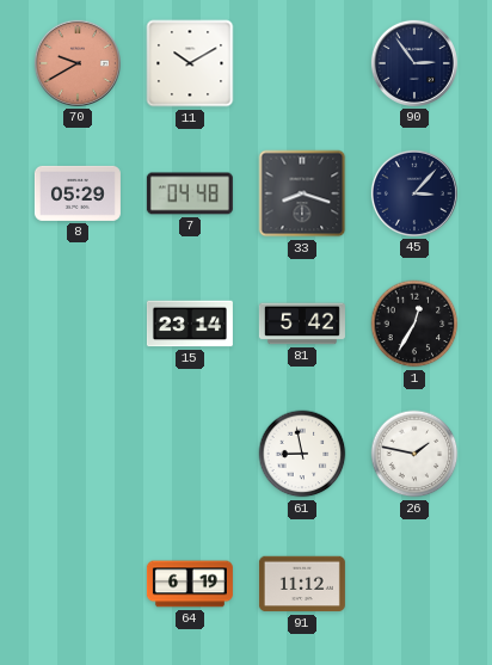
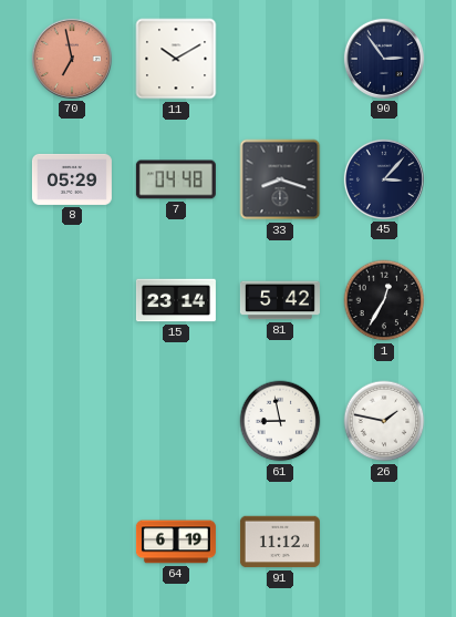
70: 9:40 -> 6:58 (72, 59)
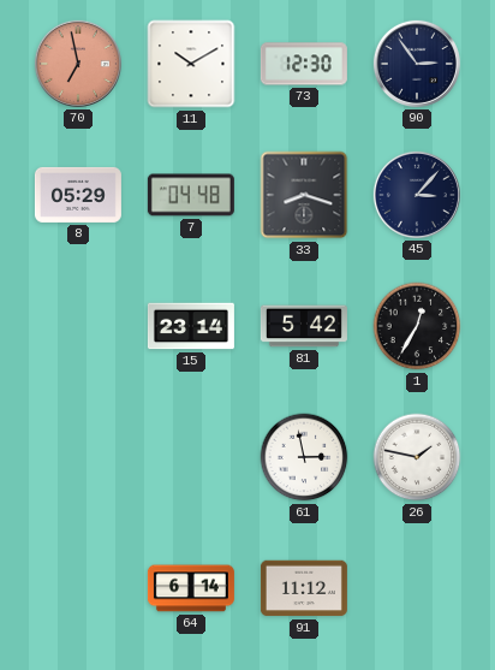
73: none -> 12:30 (304, 64)
61: 8:58 -> 2:58 (304, 457)
64: 6:19 -> 6:14 (191, 588)
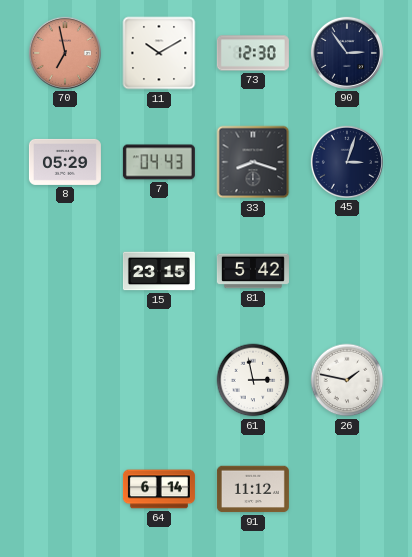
7: 04:48 -> 04:43 (159, 162)
45: 3:07 -> 3:03 (347, 162)
15: 23:14 -> 23:15 (159, 271)
1: 12:35 -> none (417, 326)
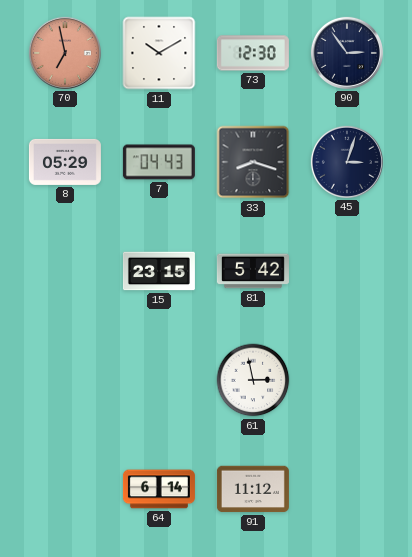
26: 1:47 -> none (347, 380)
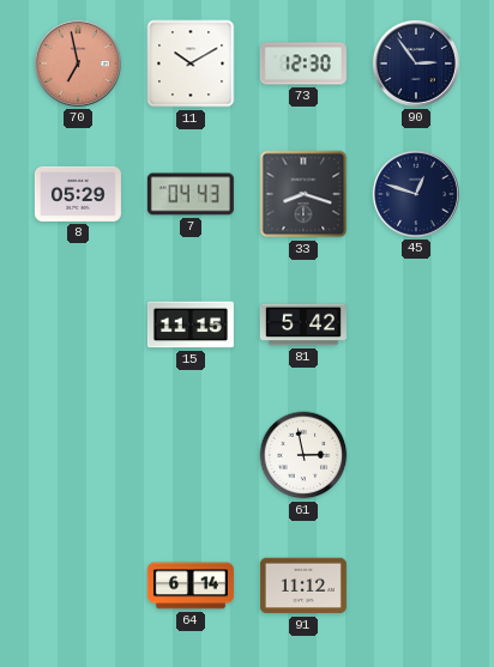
45: 3:03 -> 12:48 (416, 194)
15: 23:15 -> 11:15 (191, 325)
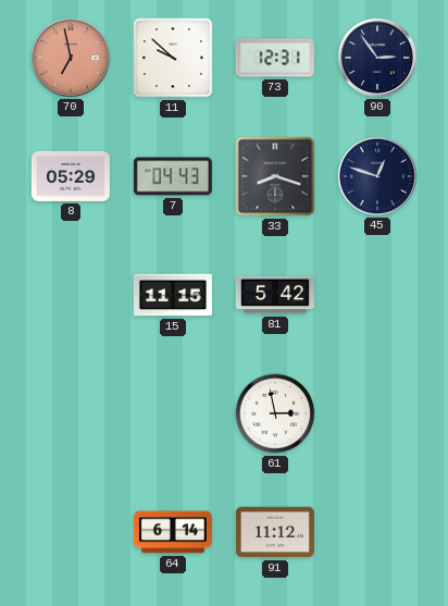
11: 10:10 -> 9:52 (173, 58)
73: 12:30 -> 12:31 (275, 58)
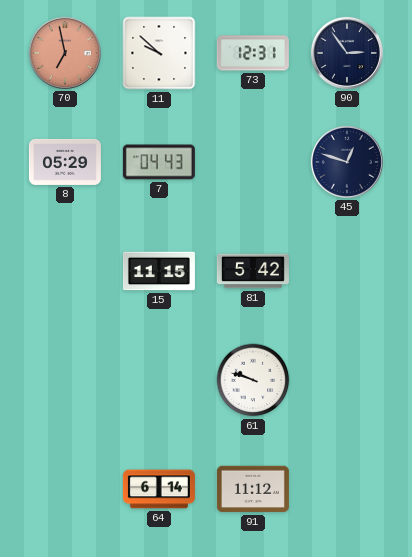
33: 8:18 -> none (275, 176)
61: 2:58 -> 9:48 (253, 380)
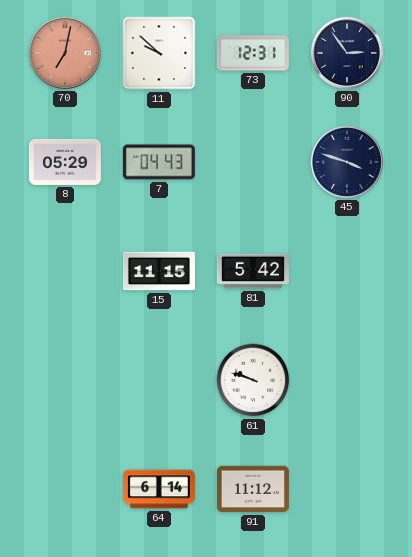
70: 6:58 -> 7:02 (65, 53)
45: 12:48 -> 3:48 (347, 162)
